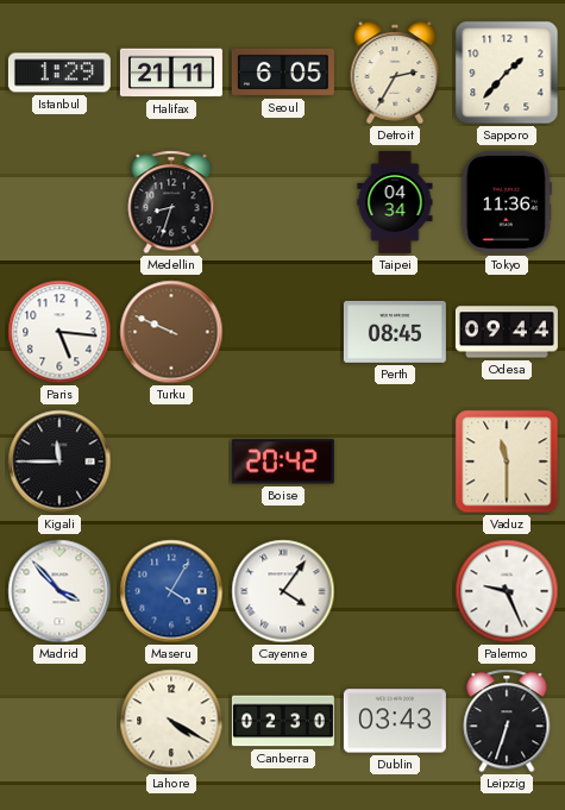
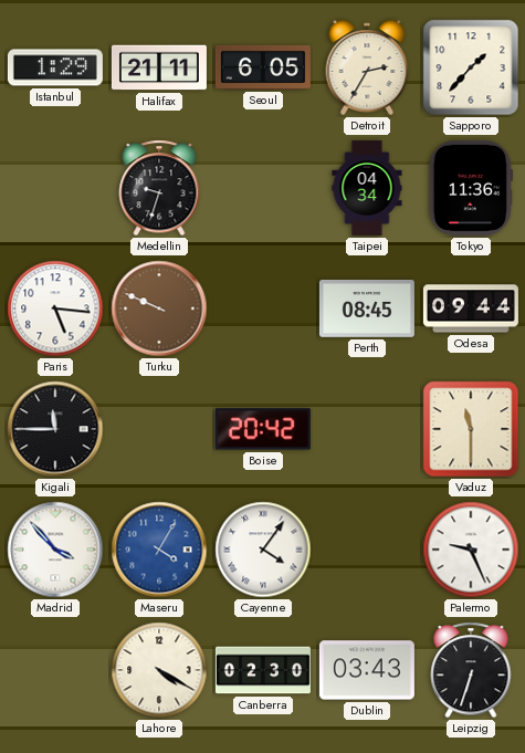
Medellin: 8:33 -> 9:33 (159, 188)
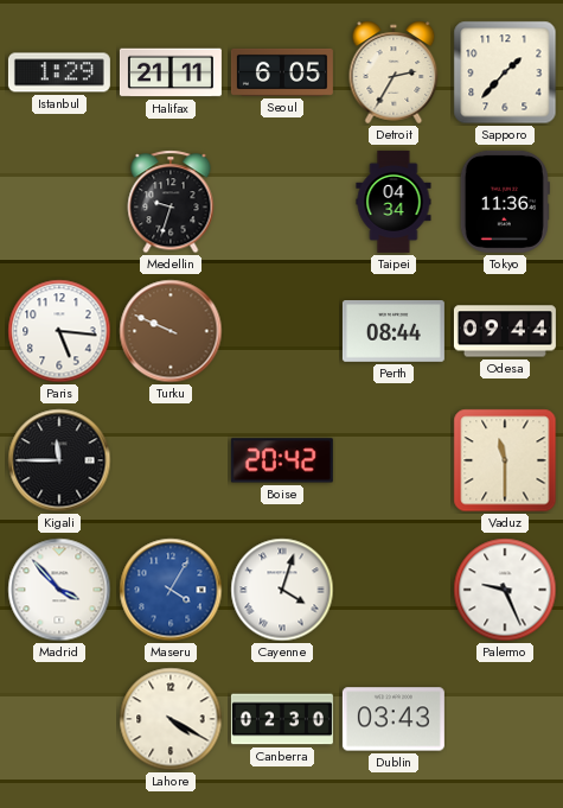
Perth: 08:45 -> 08:44 (394, 332)
Cayenne: 4:06 -> 4:03 (282, 590)
Leipzig: 6:33 -> none (471, 670)
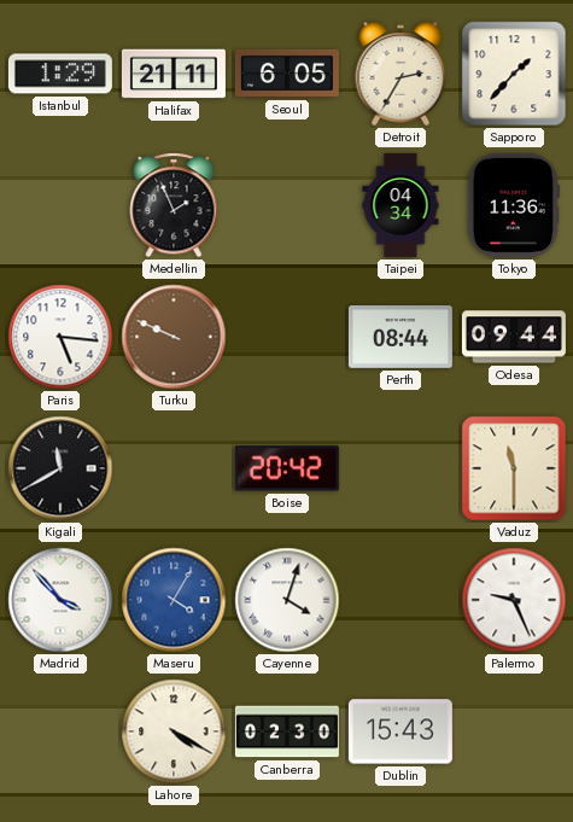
Medellin: 9:33 -> 1:56 (174, 205)
Kigali: 11:45 -> 11:40 (60, 468)
Dublin: 03:43 -> 15:43 (400, 731)
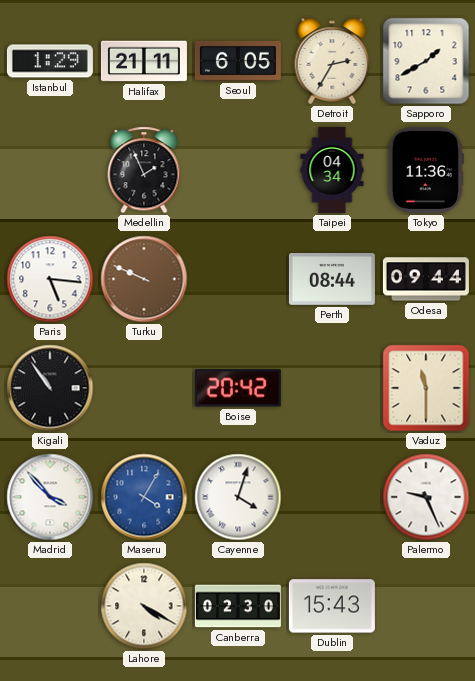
Sapporo: 1:37 -> 1:40 (426, 61)
Kigali: 11:40 -> 10:54 (50, 388)
